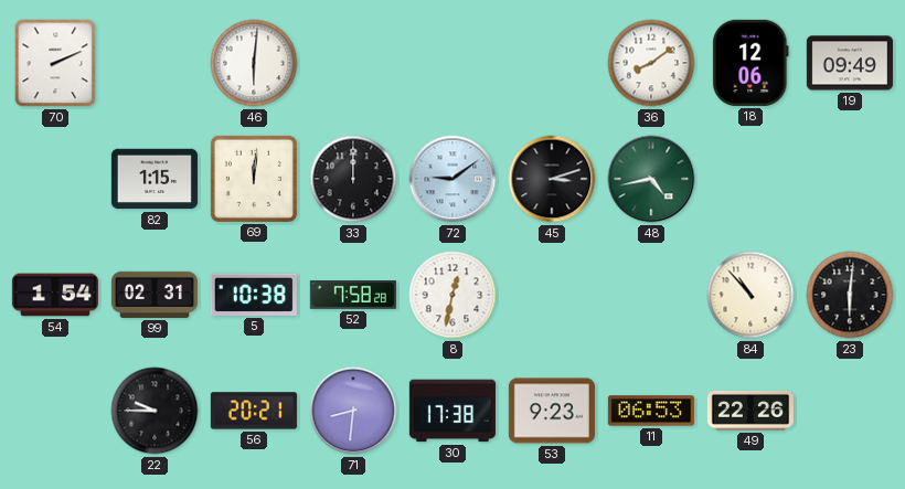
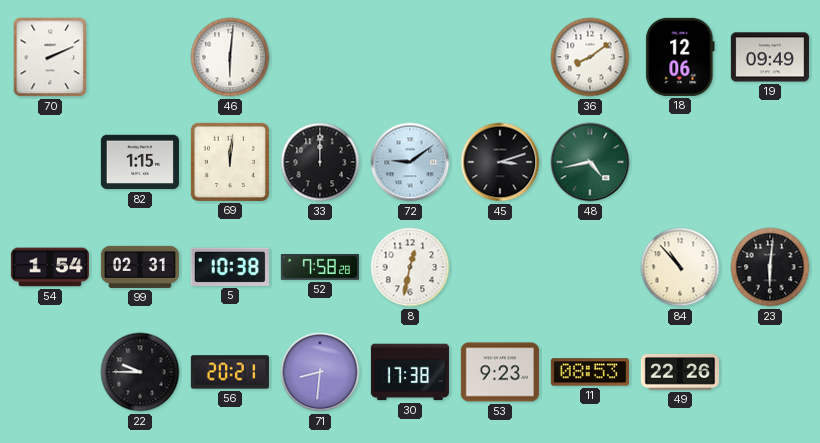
11: 06:53 -> 08:53 (590, 372)
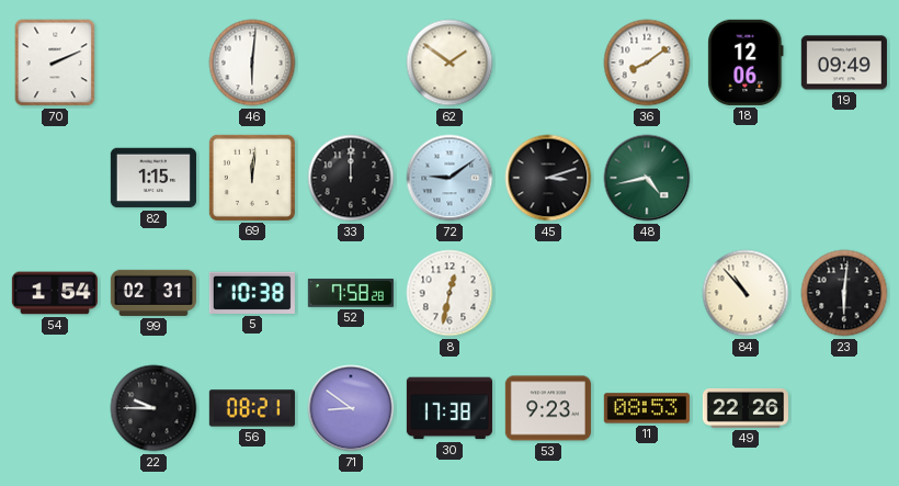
62: none -> 1:51 (450, 63)
56: 20:21 -> 08:21 (252, 408)
71: 8:31 -> 8:51 (351, 408)
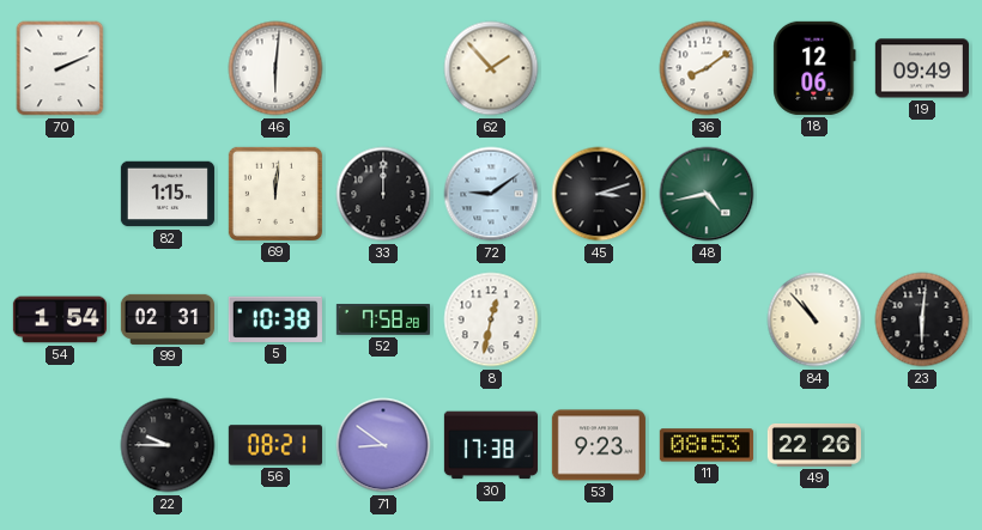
62: 1:51 -> 1:53 (491, 68)
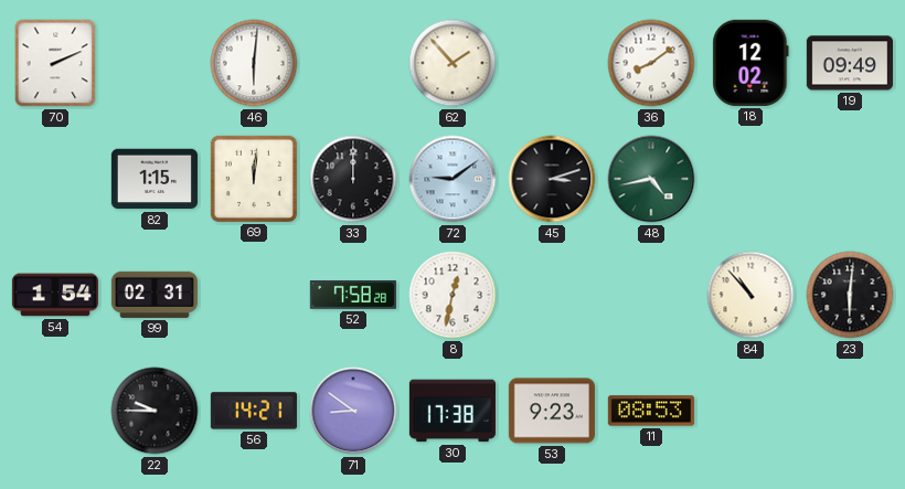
18: 12:06 -> 12:02 (750, 63)
5: 10:38 -> none (275, 319)
56: 08:21 -> 14:21 (254, 411)
49: 22:26 -> none (814, 445)
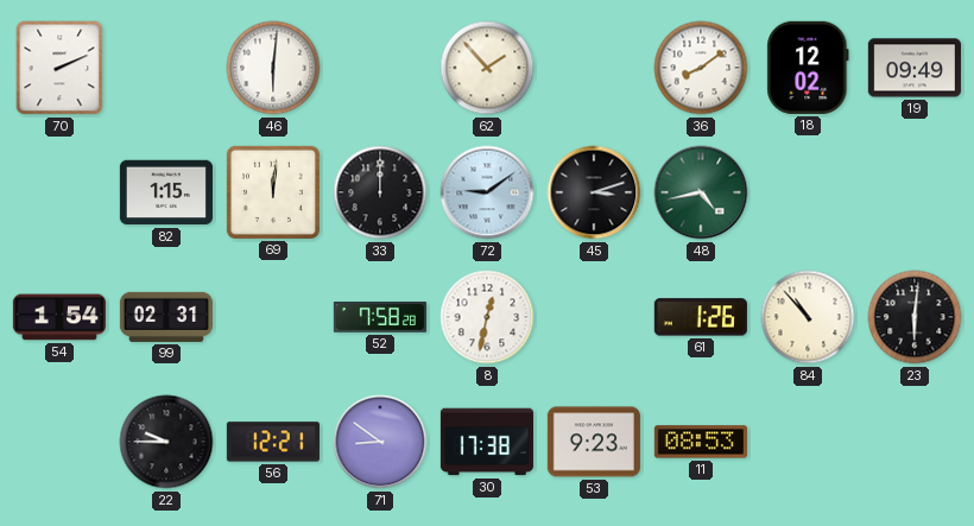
61: none -> 1:26 (701, 317)
56: 14:21 -> 12:21 (273, 442)
